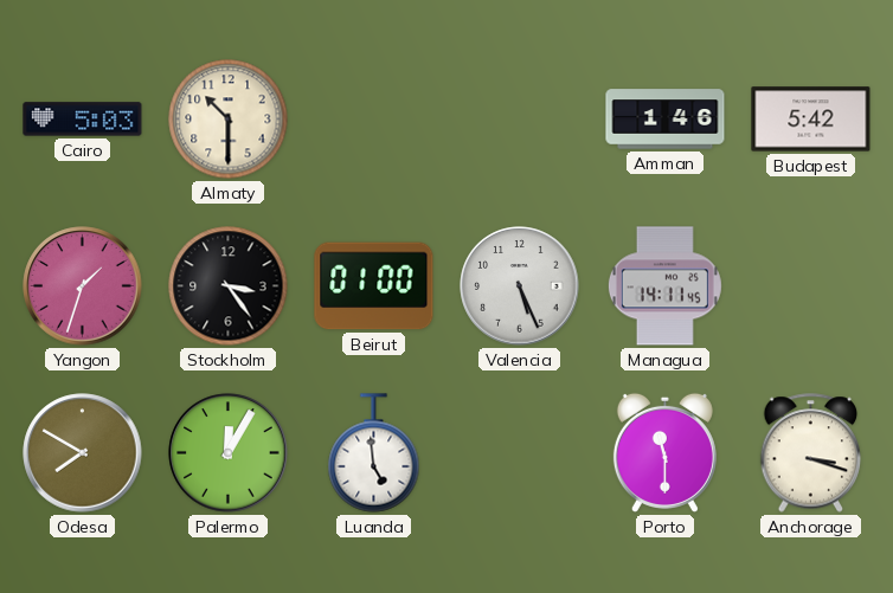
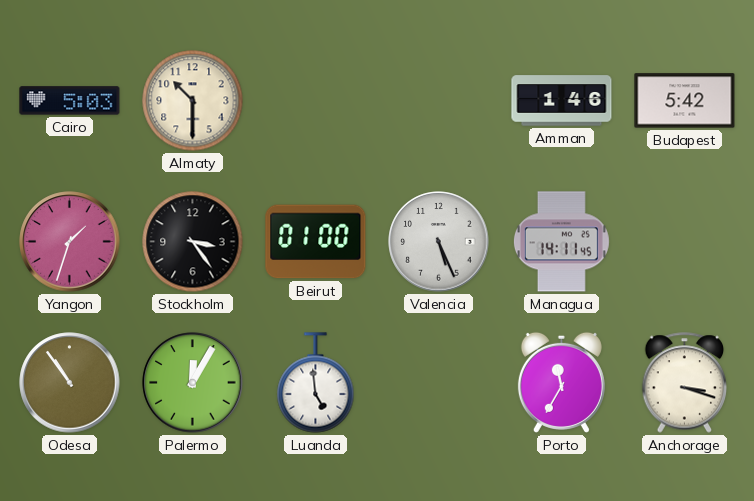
Odesa: 7:50 -> 10:54 (70, 383)
Porto: 11:30 -> 11:35 (561, 382)
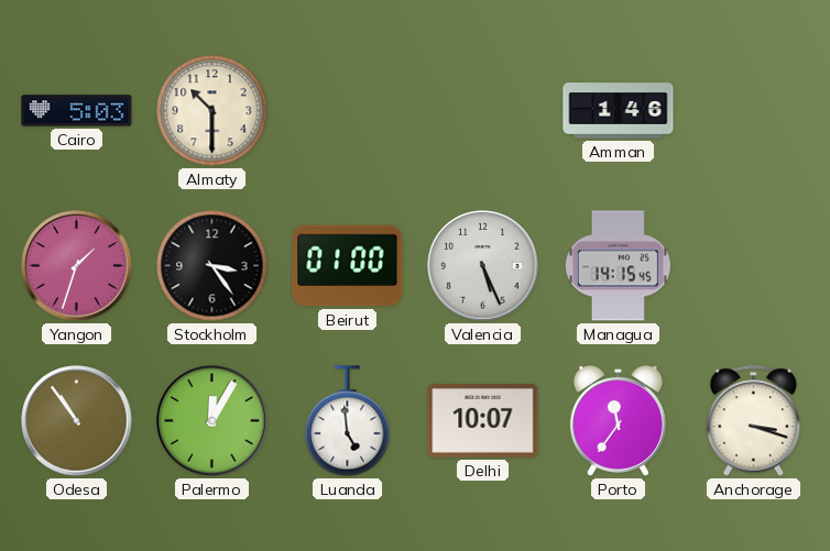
Budapest: 5:42 -> none (685, 101)
Managua: 14:11 -> 14:15 (618, 266)
Delhi: none -> 10:07 (483, 420)
Porto: 11:35 -> 11:36 (618, 420)
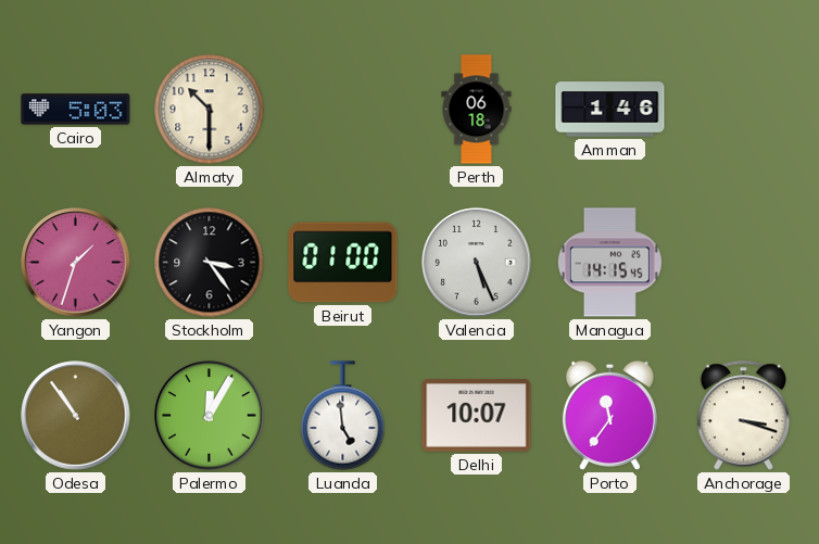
Perth: none -> 06:18 (477, 110)
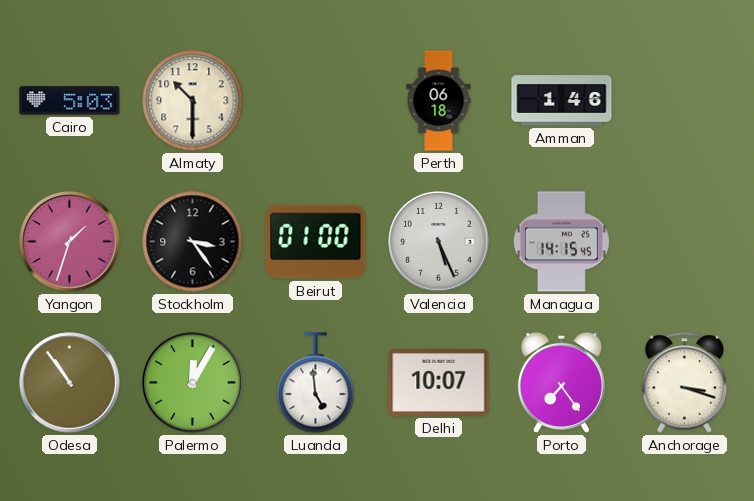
Porto: 11:36 -> 7:24 (561, 382)
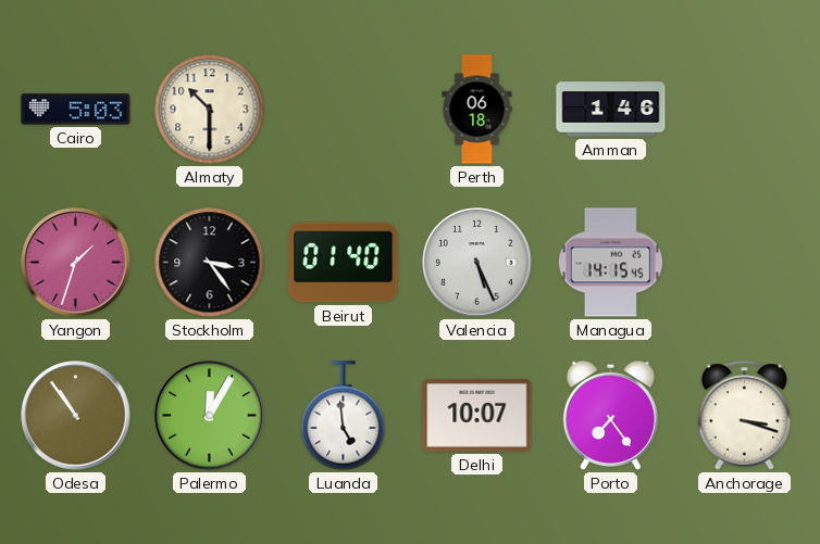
Beirut: 01:00 -> 01:40 (344, 263)
